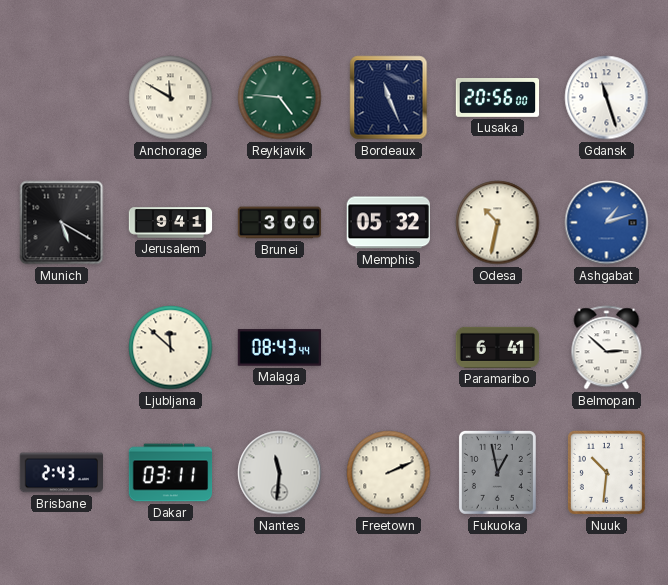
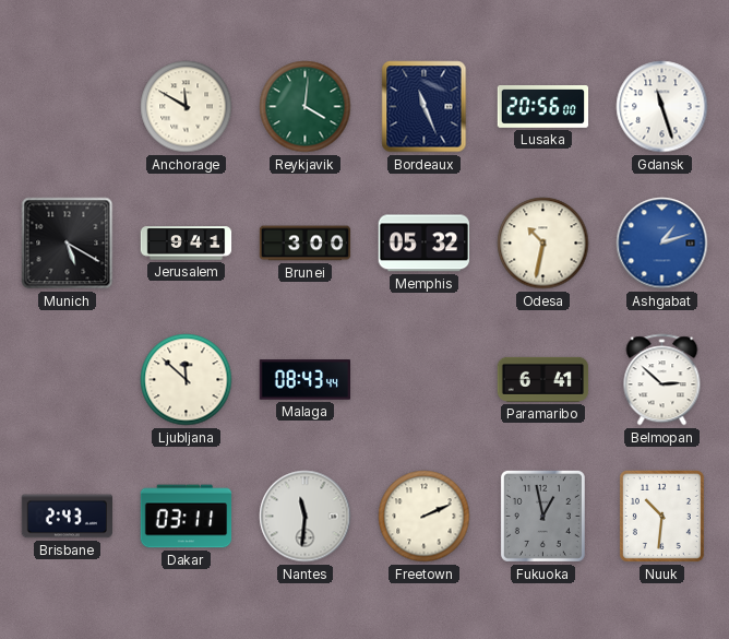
Reykjavik: 4:46 -> 4:01 (306, 107)
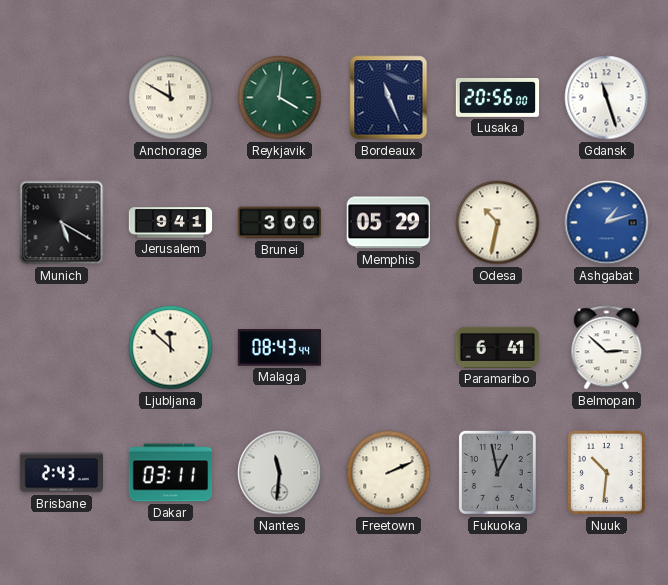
Memphis: 05:32 -> 05:29 (388, 223)
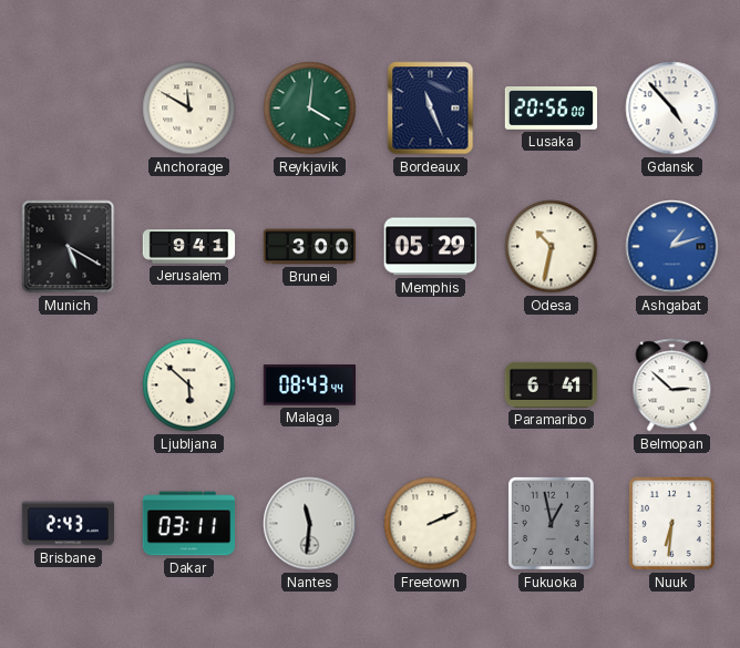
Gdansk: 11:27 -> 4:53 (672, 109)
Ljubljana: 11:52 -> 5:52 (189, 385)
Nuuk: 10:31 -> 6:31 (671, 523)
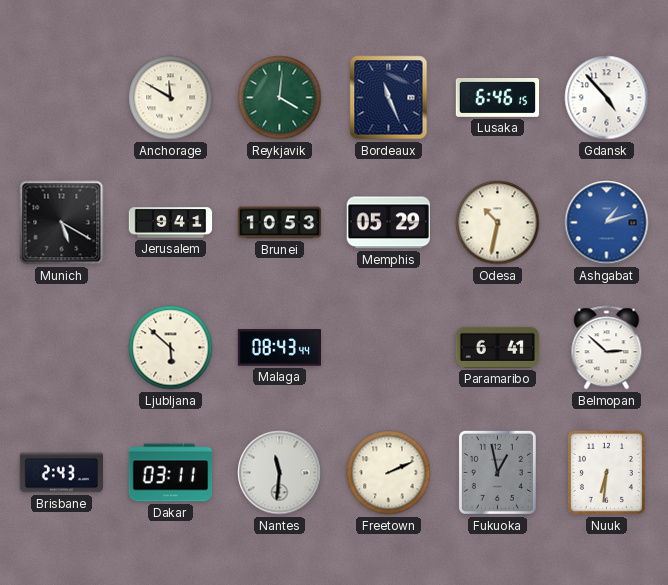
Lusaka: 20:56 -> 6:46 (498, 98)
Brunei: 3:00 -> 10:53 (280, 223)
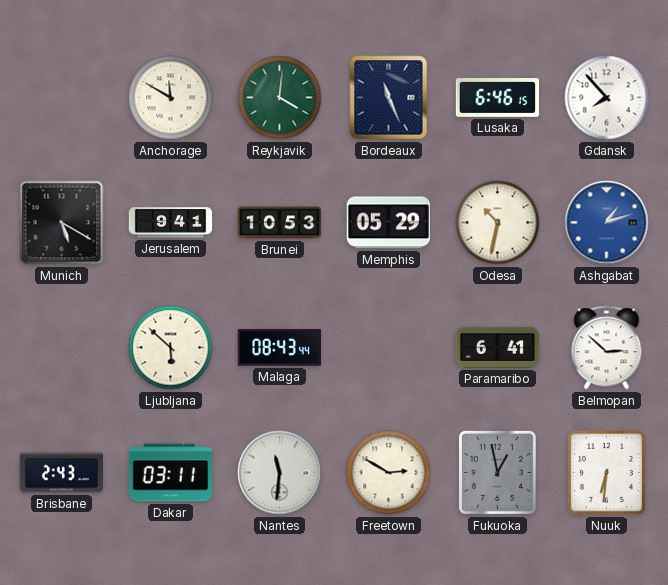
Gdansk: 4:53 -> 7:53 (607, 98)
Freetown: 2:11 -> 2:50 (389, 473)
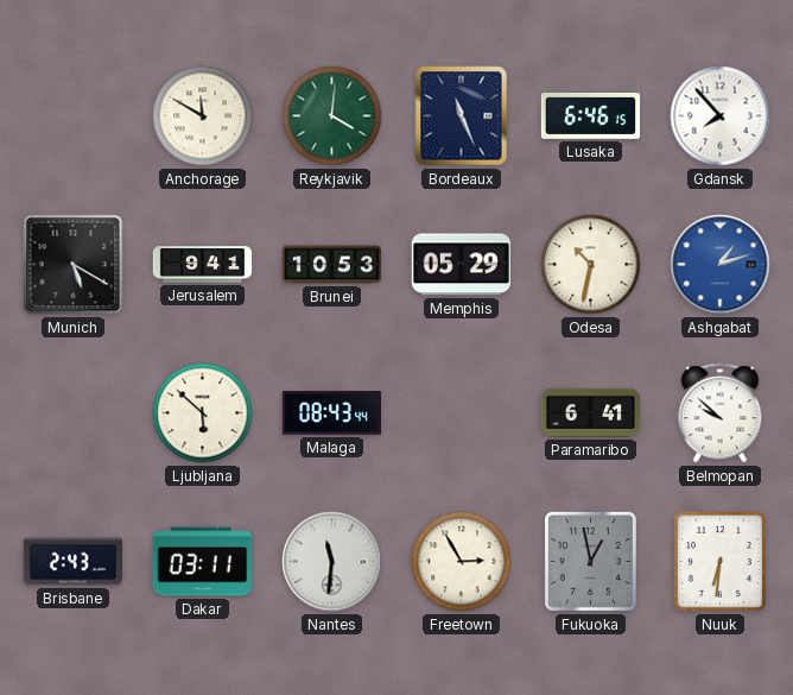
Belmopan: 2:52 -> 9:52 (721, 413)
Freetown: 2:50 -> 2:55 (462, 562)
